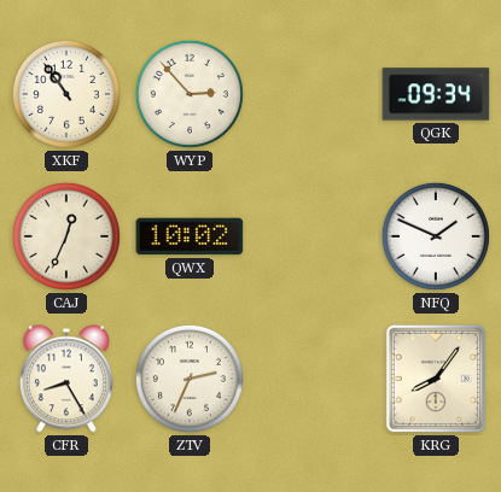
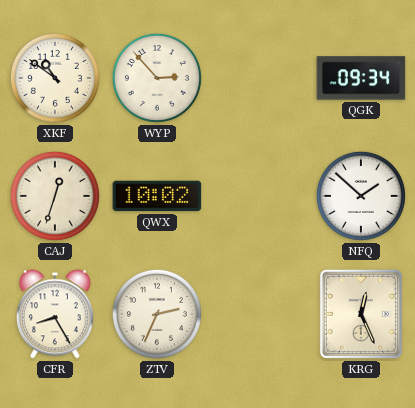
XKF: 10:54 -> 10:51 (55, 78)
CAJ: 12:34 -> 12:33 (55, 196)
NFQ: 1:49 -> 1:52 (361, 196)
KRG: 8:06 -> 12:26 (361, 314)
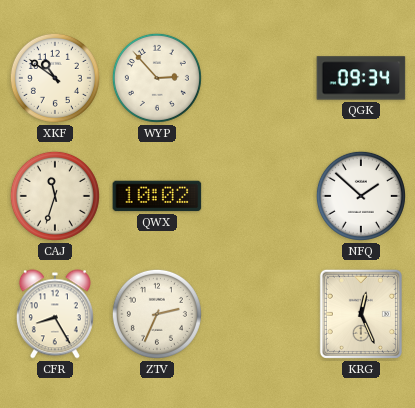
CAJ: 12:33 -> 11:33 (55, 196)
